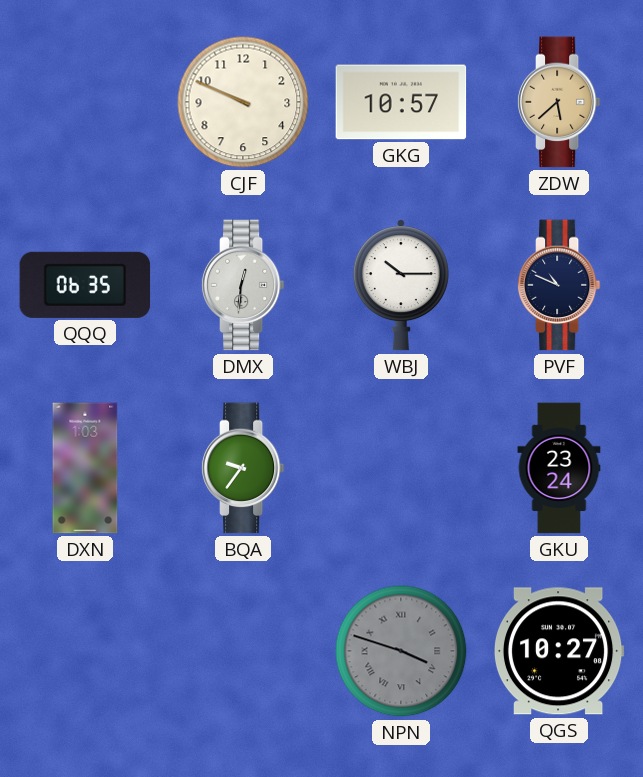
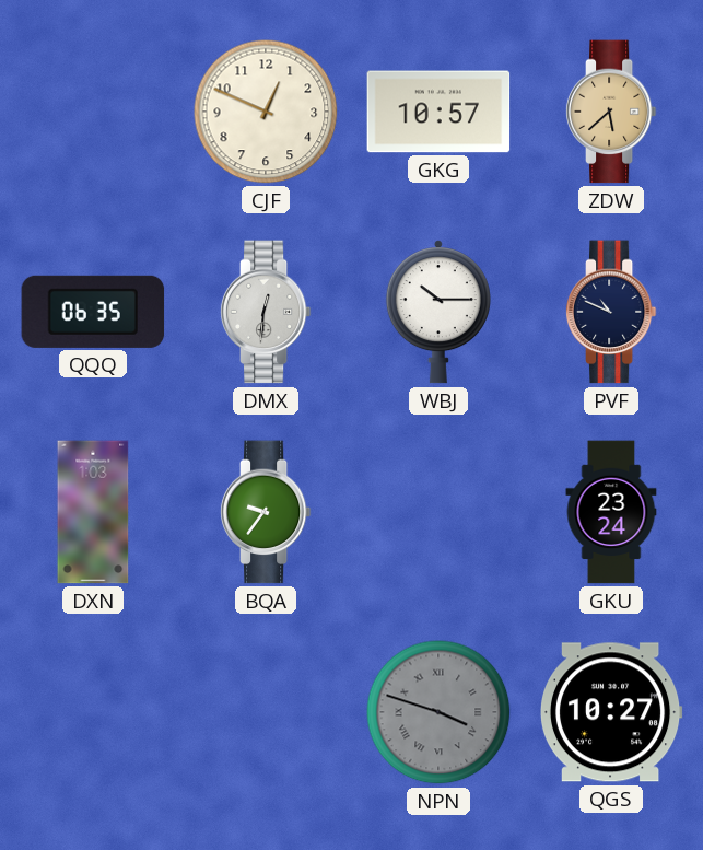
CJF: 9:49 -> 12:49 (266, 112)
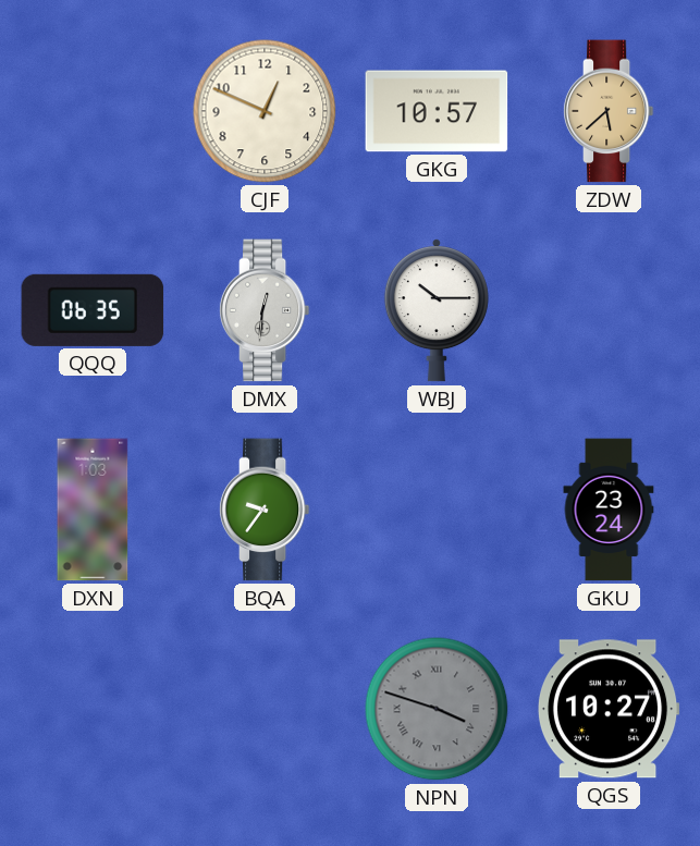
PVF: 10:49 -> none (611, 312)
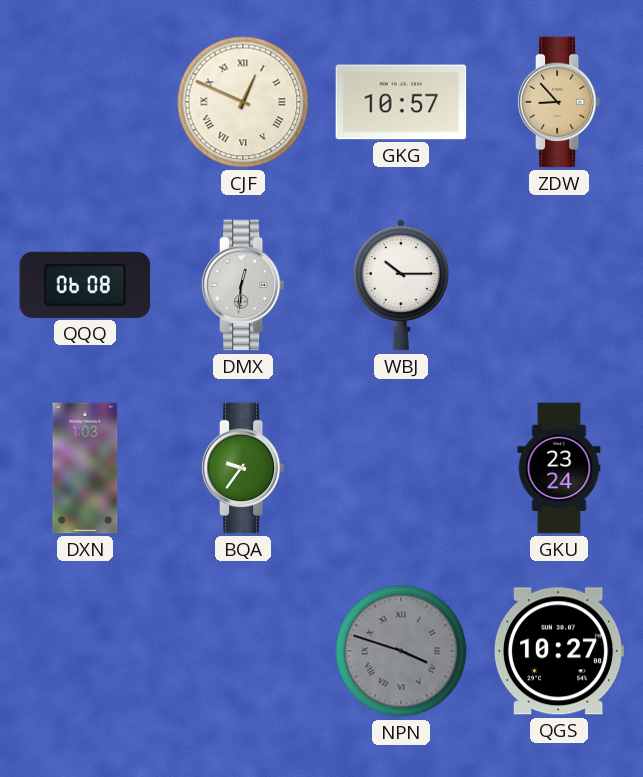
CJF numerals: Arabic -> Roman (243, 102)
ZDW: 5:38 -> 8:53 (559, 102)
QQQ: 06:35 -> 06:08 (85, 285)
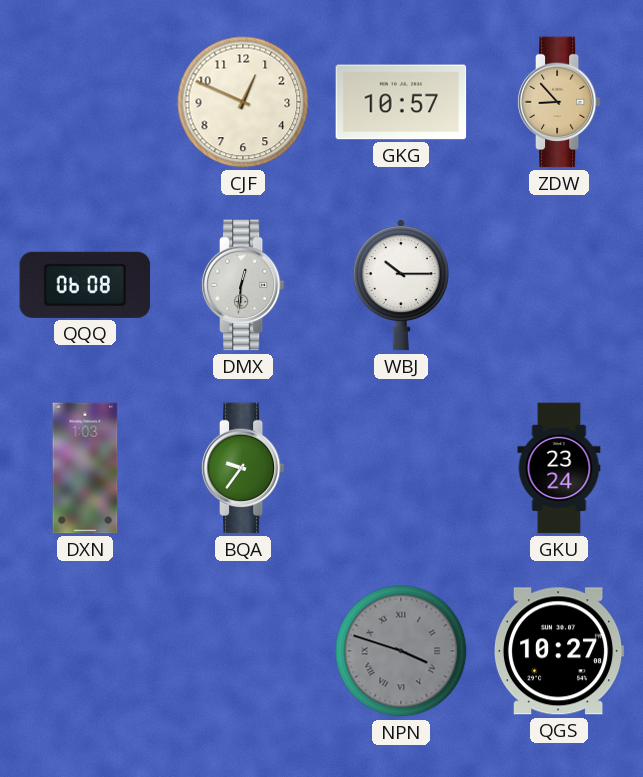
CJF numerals: Roman -> Arabic (243, 102)
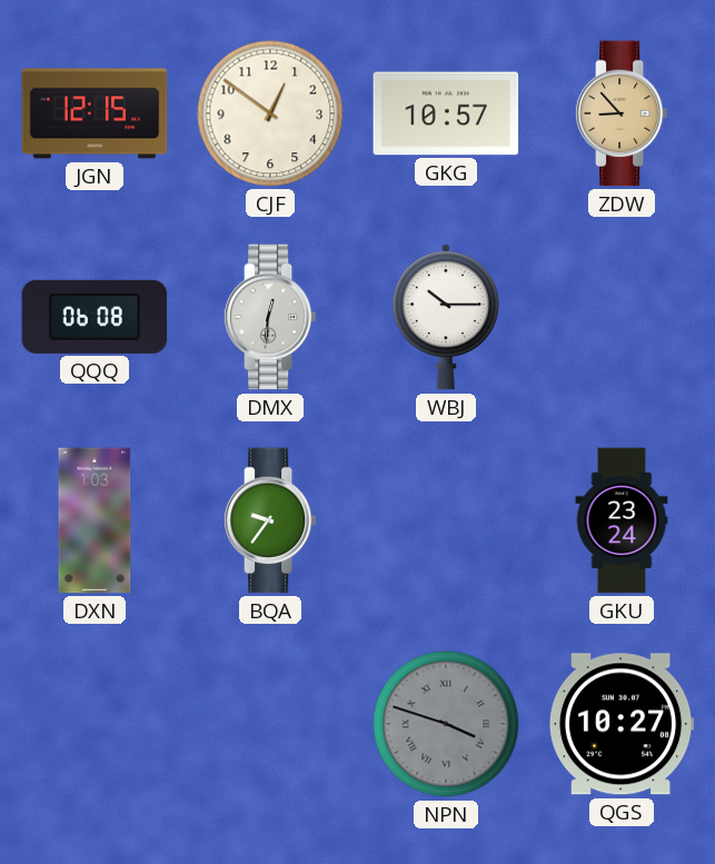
JGN: none -> 12:15 (95, 113)
CJF: 12:49 -> 12:51 (270, 113)
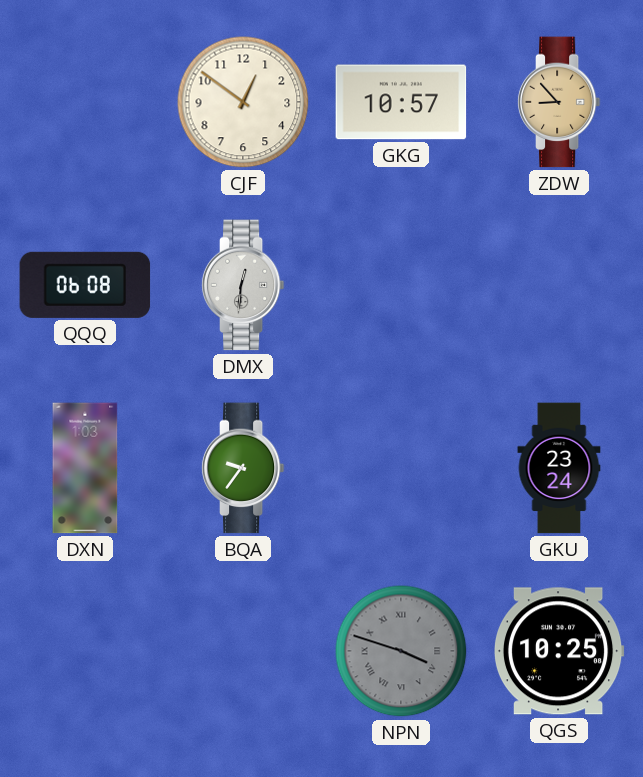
JGN: 12:15 -> none (95, 113)
WBJ: 10:15 -> none (446, 317)
QGS: 10:27 -> 10:25 (559, 651)
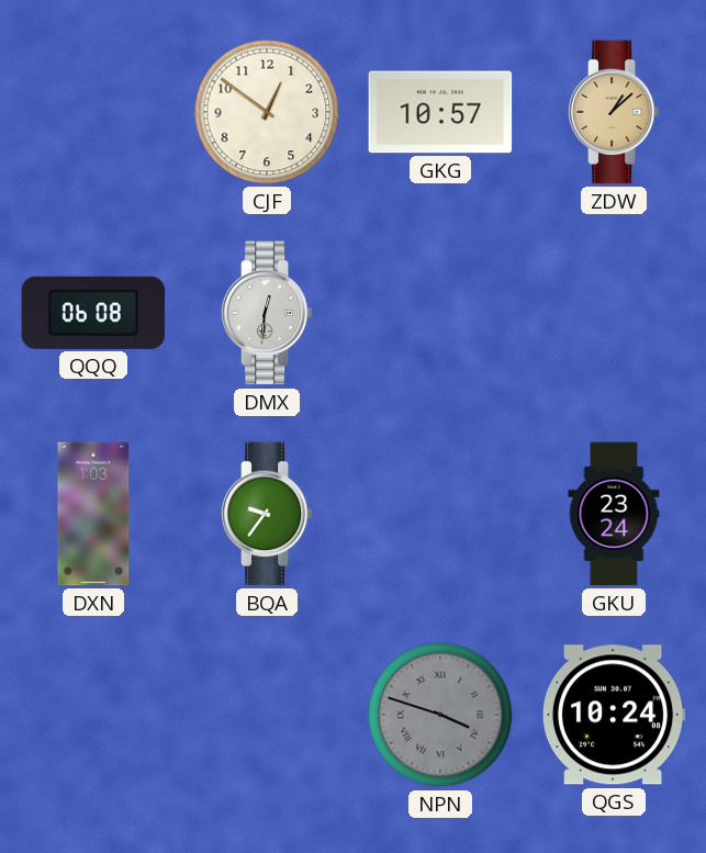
ZDW: 8:53 -> 1:08 (614, 112)
QGS: 10:25 -> 10:24 (614, 715)
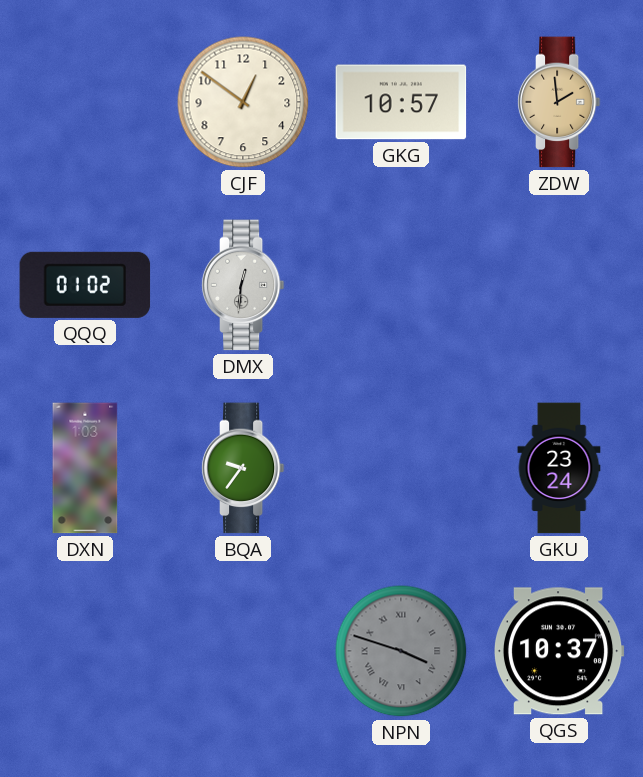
ZDW: 1:08 -> 1:59 (559, 102)
QQQ: 06:08 -> 01:02 (85, 285)
QGS: 10:24 -> 10:37 (559, 651)
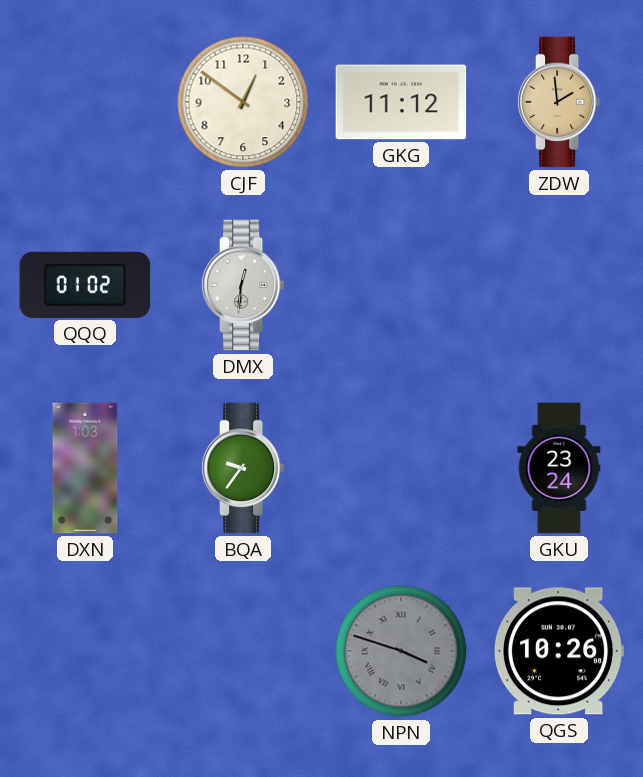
GKG: 10:57 -> 11:12 (401, 102)
QGS: 10:37 -> 10:26 (559, 651)
